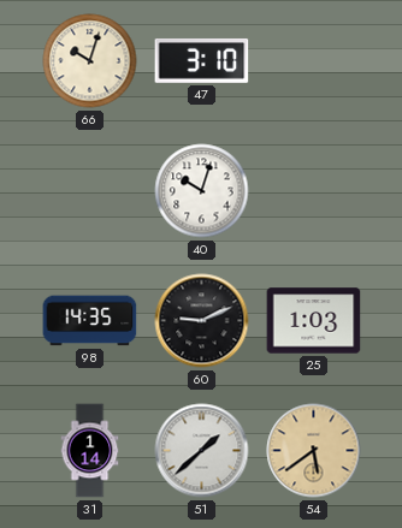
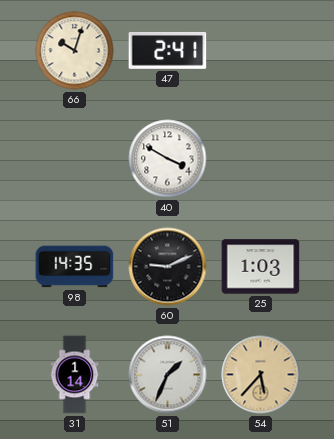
47: 3:10 -> 2:41 (168, 51)
40: 10:03 -> 3:50 (168, 159)
51: 1:38 -> 1:34 (168, 375)
54: 5:39 -> 5:37 (261, 375)
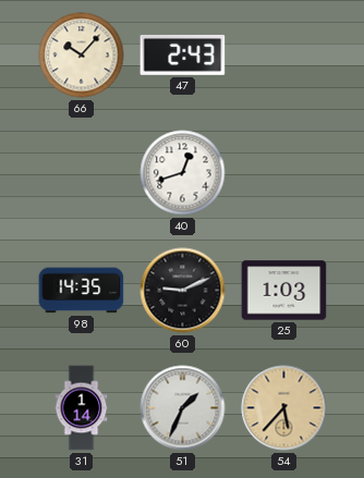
66: 10:03 -> 10:07 (82, 56)
47: 2:41 -> 2:43 (183, 56)
40: 3:50 -> 12:42 (183, 173)
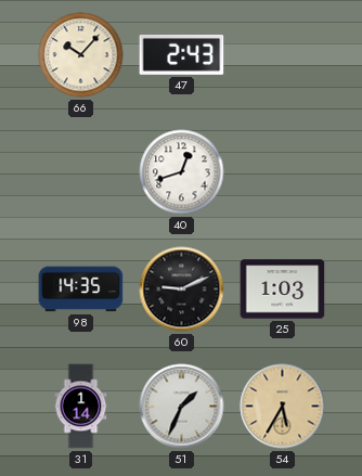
54: 5:37 -> 5:35 (283, 407)
